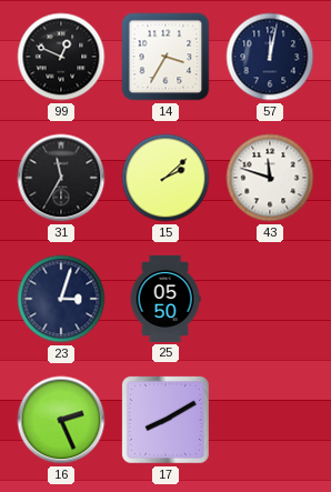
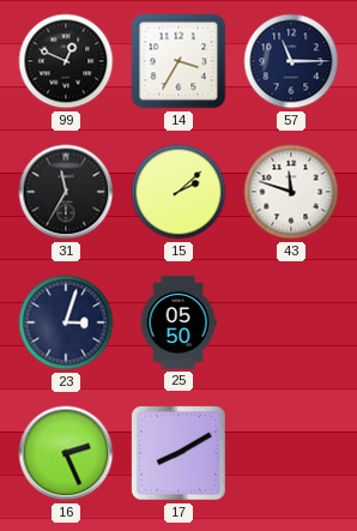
57: 12:02 -> 11:15 (291, 61)
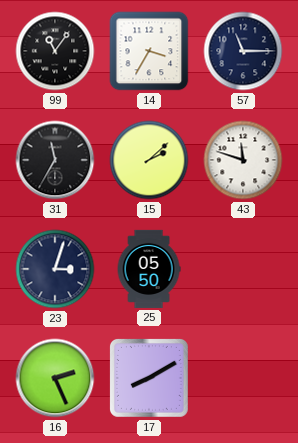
99: 12:49 -> 11:06 (55, 51)
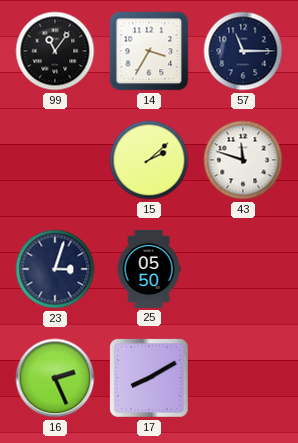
31: 11:35 -> none (55, 160)
